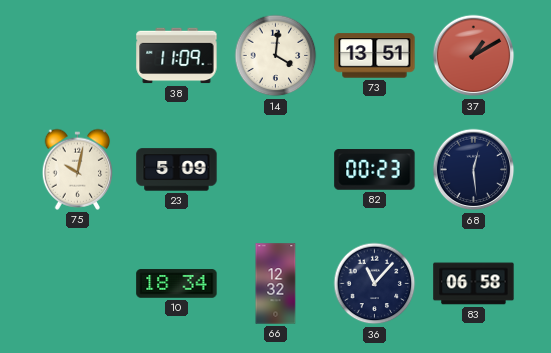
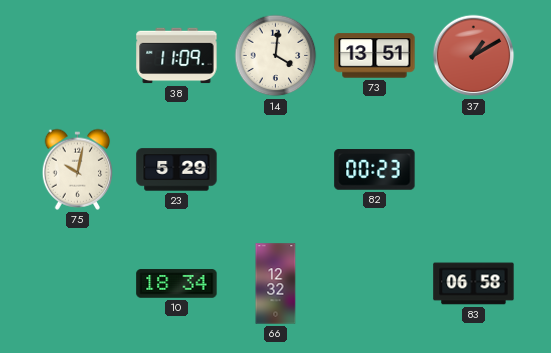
23: 5:09 -> 5:29 (177, 170)
68: 12:29 -> none (474, 170)
36: 11:07 -> none (375, 284)
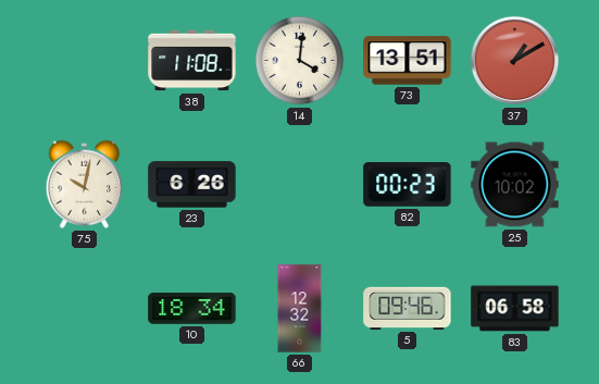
38: 11:09 -> 11:08 (192, 61)
23: 5:29 -> 6:26 (192, 185)
25: none -> 10:02 (515, 185)
5: none -> 09:46 (408, 308)
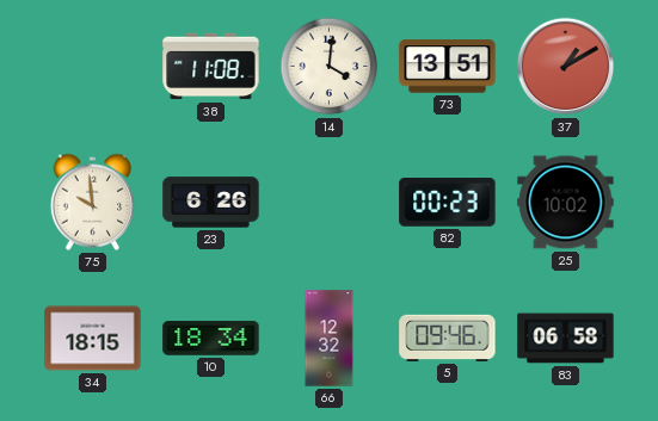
75: 10:02 -> 9:59 (93, 202)
34: none -> 18:15 (93, 339)
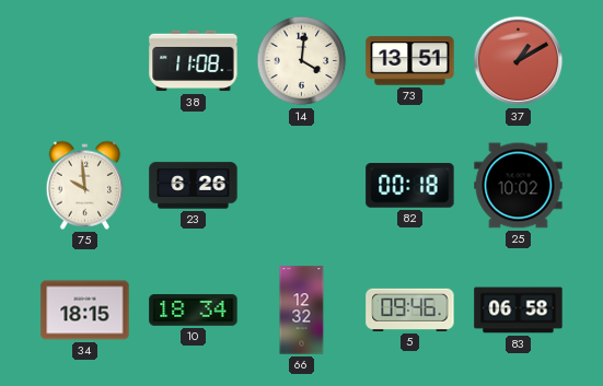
82: 00:23 -> 00:18 (410, 186)
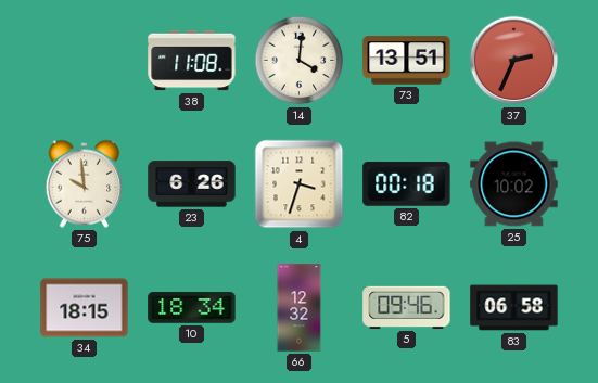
37: 1:10 -> 2:34 (514, 61)
4: none -> 3:33 (300, 184)
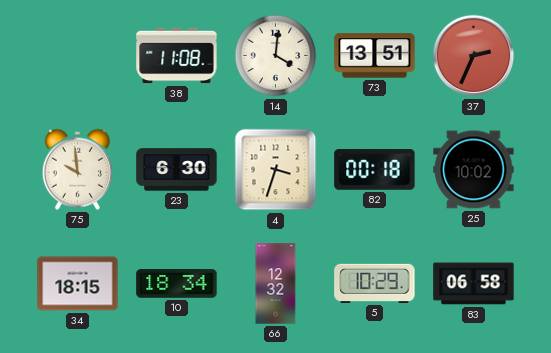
23: 6:26 -> 6:30 (177, 170)
5: 09:46 -> 10:29 (375, 283)
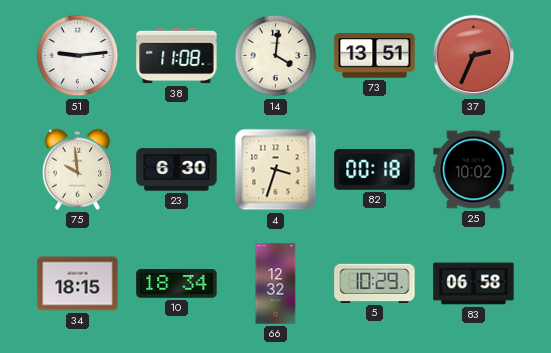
51: none -> 9:14 (78, 56)
